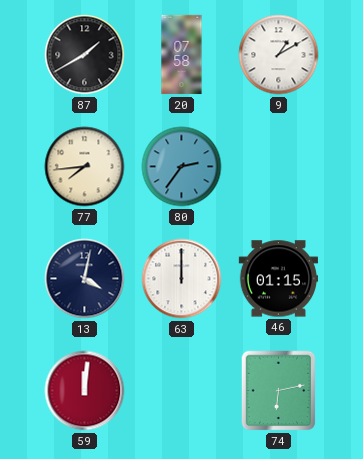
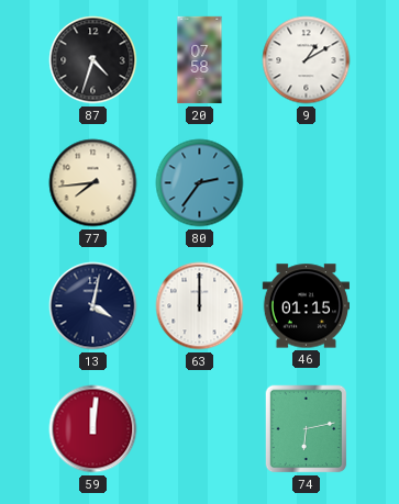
87: 1:40 -> 4:33 (93, 60)
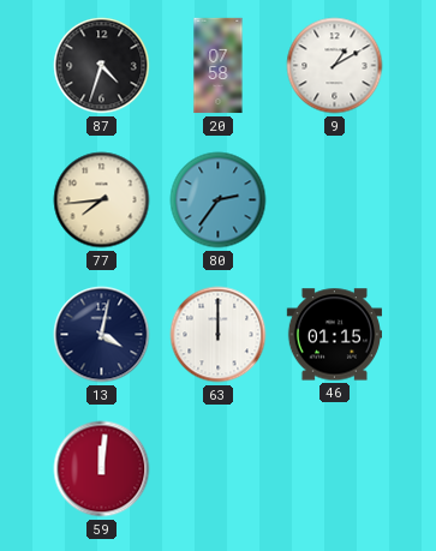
74: 6:13 -> none (307, 429)
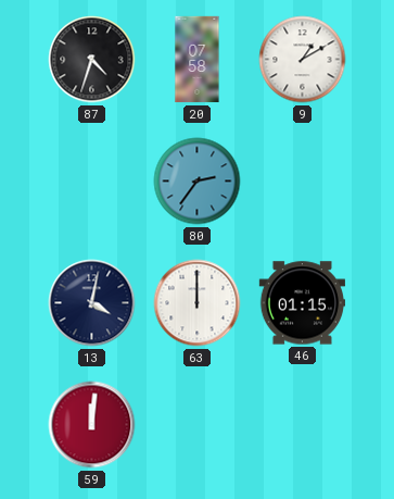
77: 7:44 -> none (102, 200)
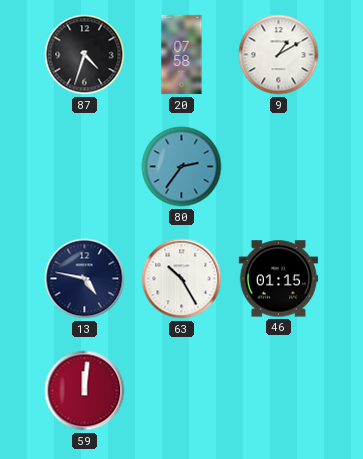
13: 4:02 -> 4:47 (85, 279)
63: 12:00 -> 10:25 (182, 279)
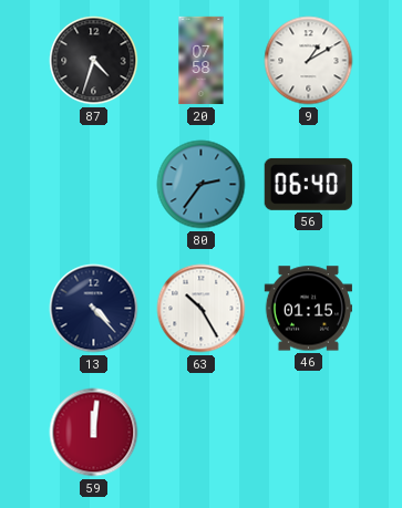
56: none -> 06:40 (308, 184)
13: 4:47 -> 4:23 (94, 309)
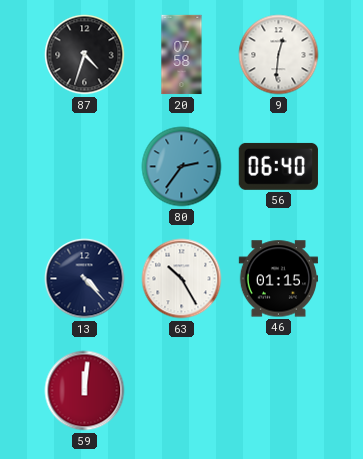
9: 1:10 -> 12:31 (279, 55)
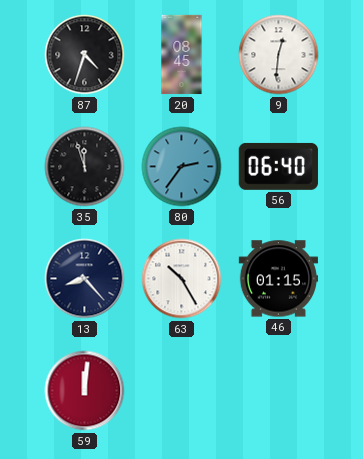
20: 07:58 -> 08:45 (182, 55)
35: none -> 11:57 (85, 167)
13: 4:23 -> 8:23 (85, 279)
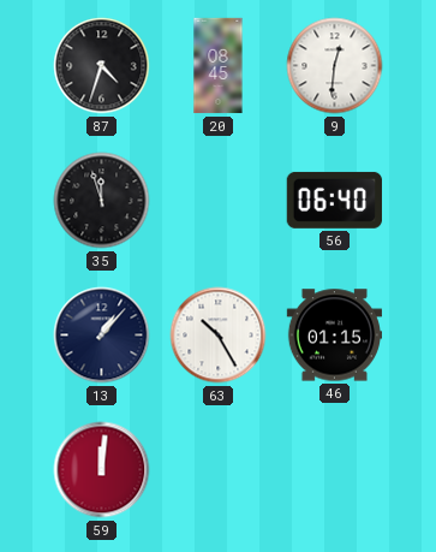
80: 2:36 -> none (182, 167)
13: 8:23 -> 1:07 (102, 336)
